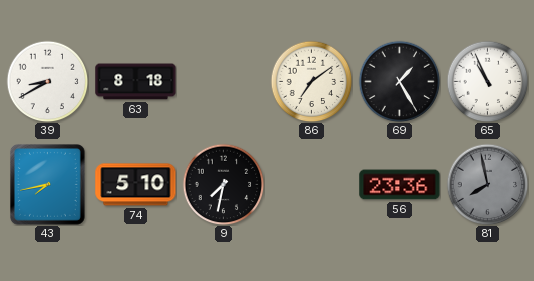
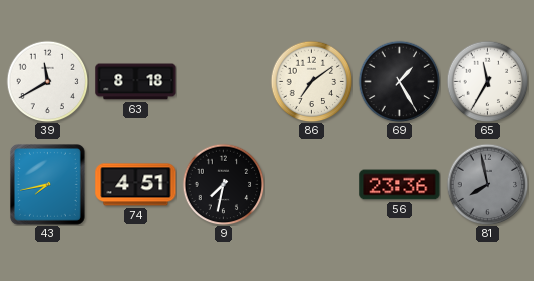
39: 8:40 -> 11:40 (47, 81)
65: 10:56 -> 11:35 (487, 81)
74: 5:10 -> 4:51 (136, 185)
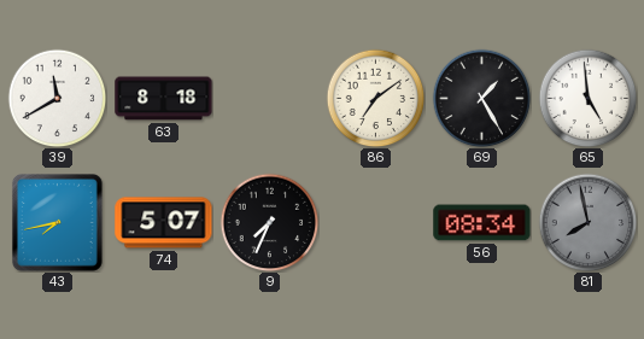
65: 11:35 -> 4:59 (587, 98)
74: 4:51 -> 5:07 (164, 223)
9: 7:32 -> 7:34 (269, 222)
56: 23:36 -> 08:34 (482, 223)
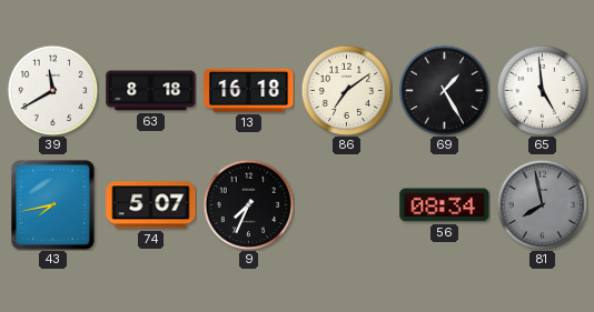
13: none -> 16:18 (249, 90)
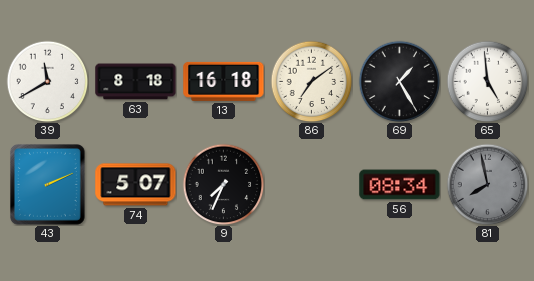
43: 7:43 -> 2:11 (48, 185)
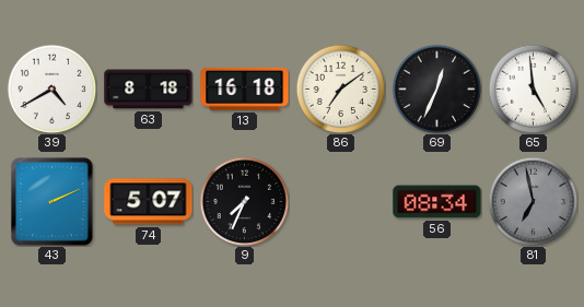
39: 11:40 -> 4:40 (51, 88)
69: 1:25 -> 12:34 (436, 88)
81: 7:58 -> 6:58 (533, 201)
